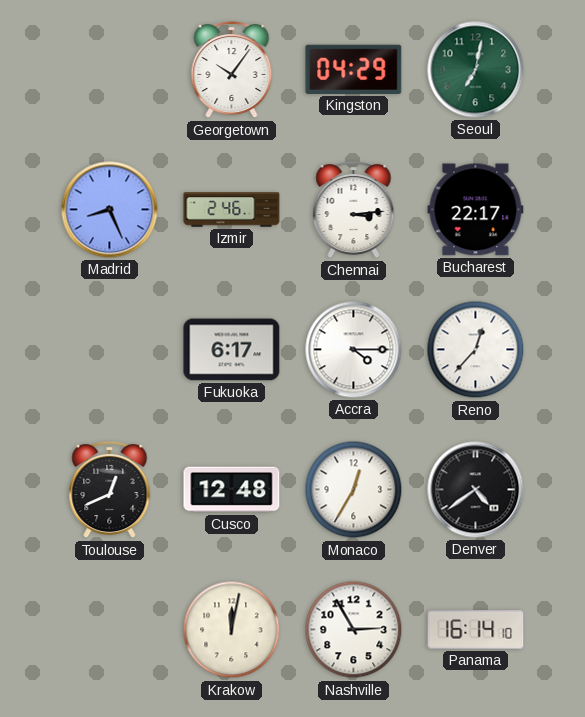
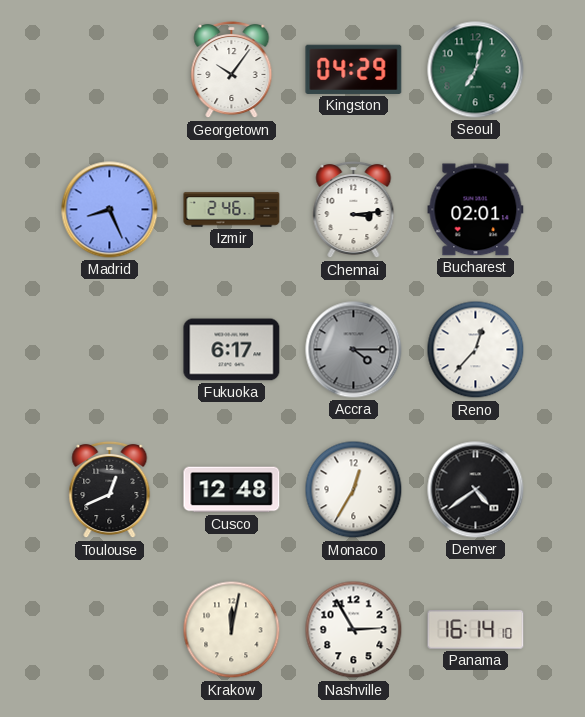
Bucharest: 22:17 -> 02:01 (476, 210)
Accra dial: white -> grey (354, 350)
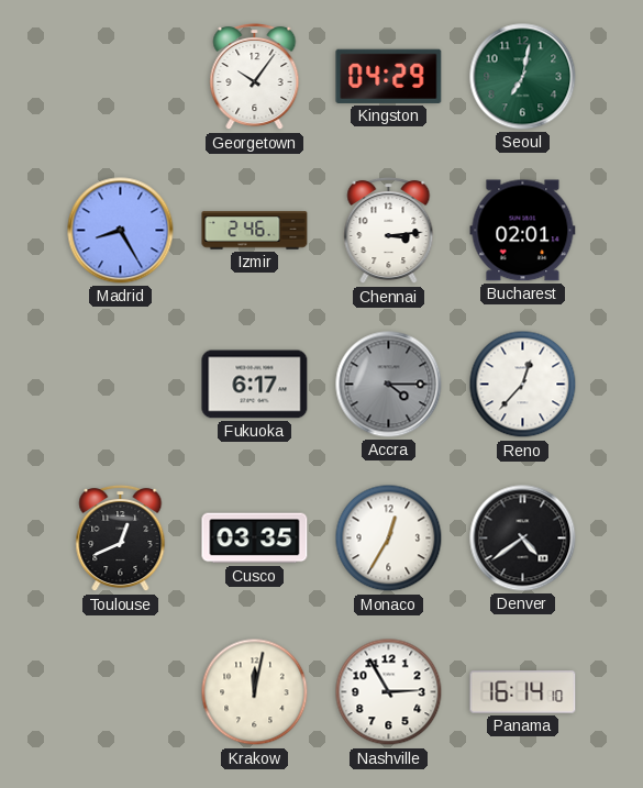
Madrid: 8:26 -> 8:25 (121, 231)
Cusco: 12:48 -> 03:35 (255, 539)
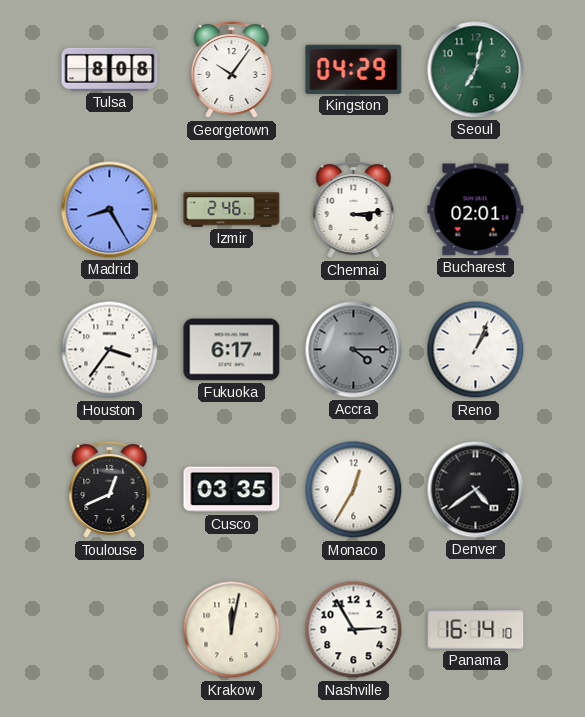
Tulsa: none -> 8:08 (110, 69)
Houston: none -> 3:36 (110, 350)
Reno: 12:37 -> 1:04 (476, 350)
